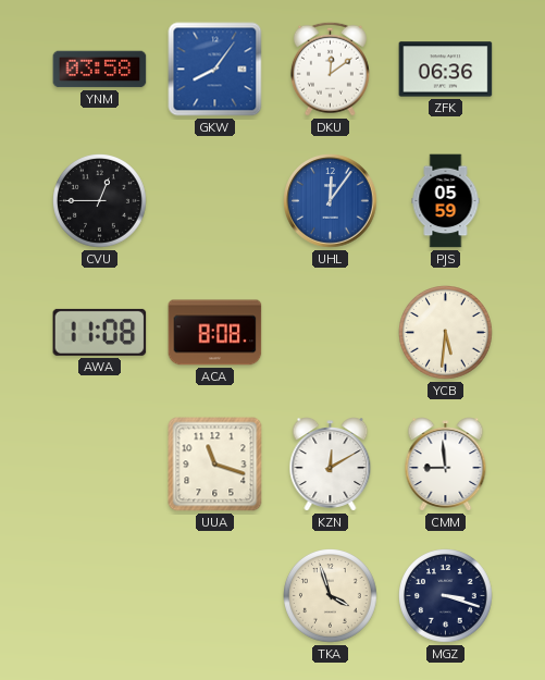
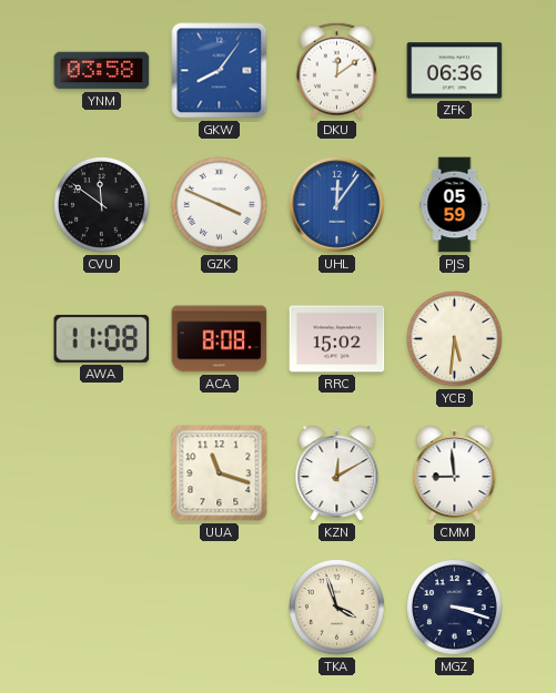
CVU: 12:45 -> 11:51 (102, 205)
GZK: none -> 3:49 (220, 205)
RRC: none -> 15:02 (337, 339)
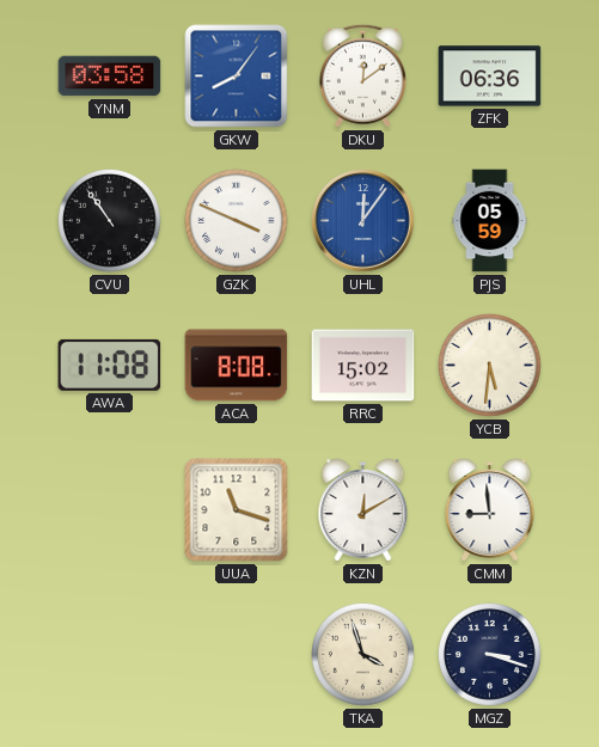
CVU: 11:51 -> 10:54 (110, 221)
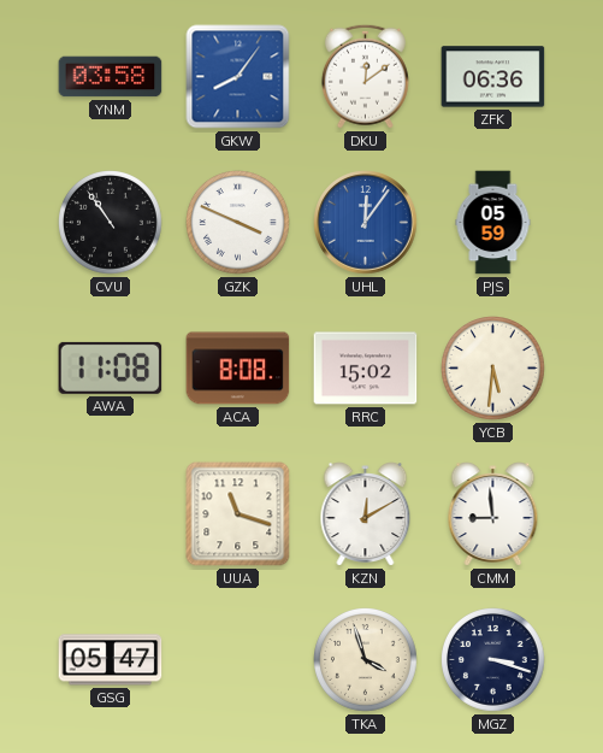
GSG: none -> 05:47 (111, 660)
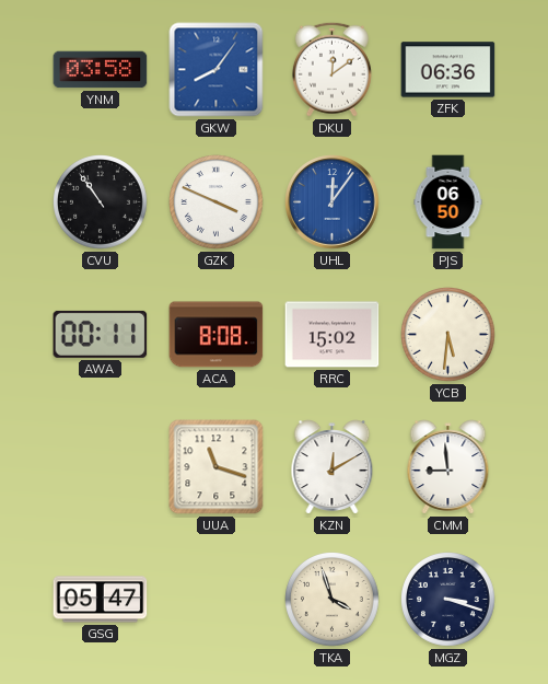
PJS: 05:59 -> 06:50 (448, 202)
AWA: 11:08 -> 00:11 (101, 334)
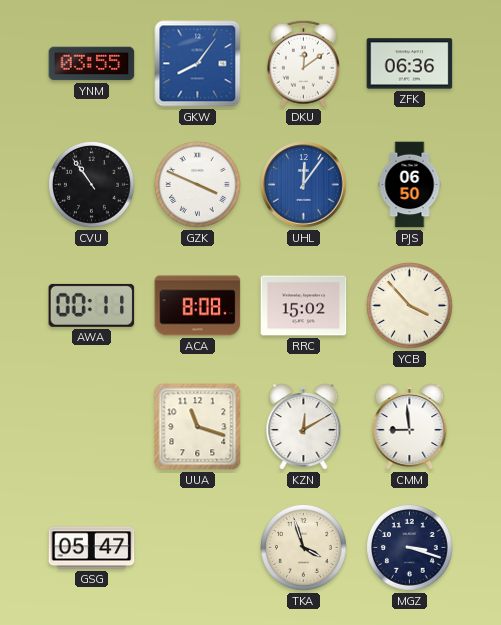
YNM: 03:58 -> 03:55 (92, 64)
YCB: 5:31 -> 3:53 (410, 306)
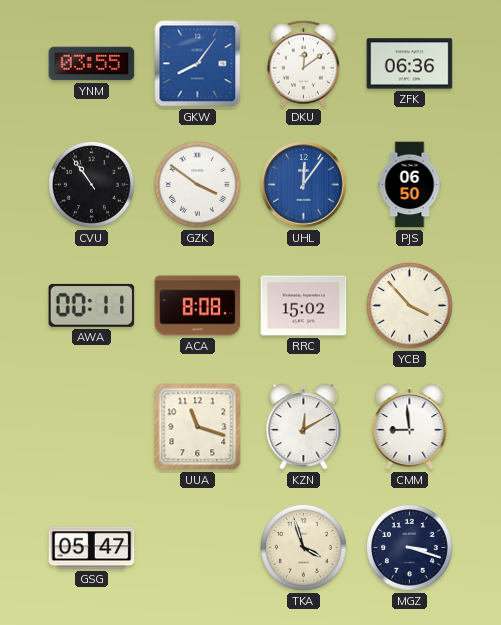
GZK: 3:49 -> 3:51 (198, 185)
